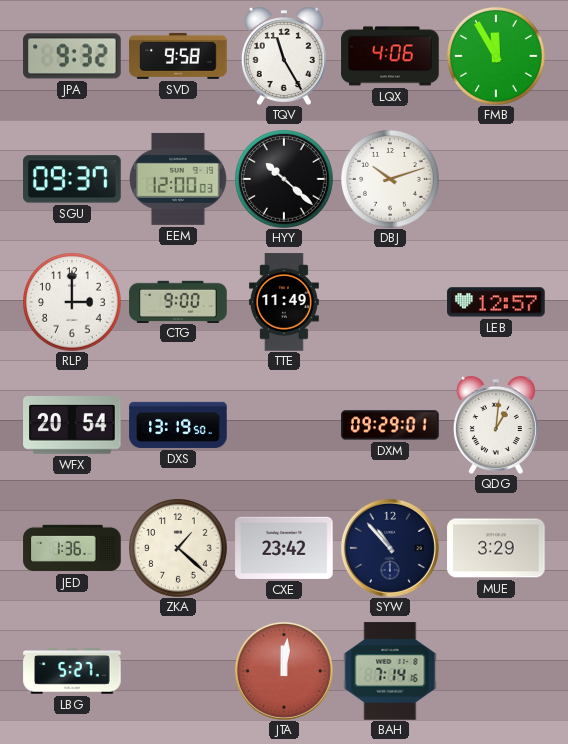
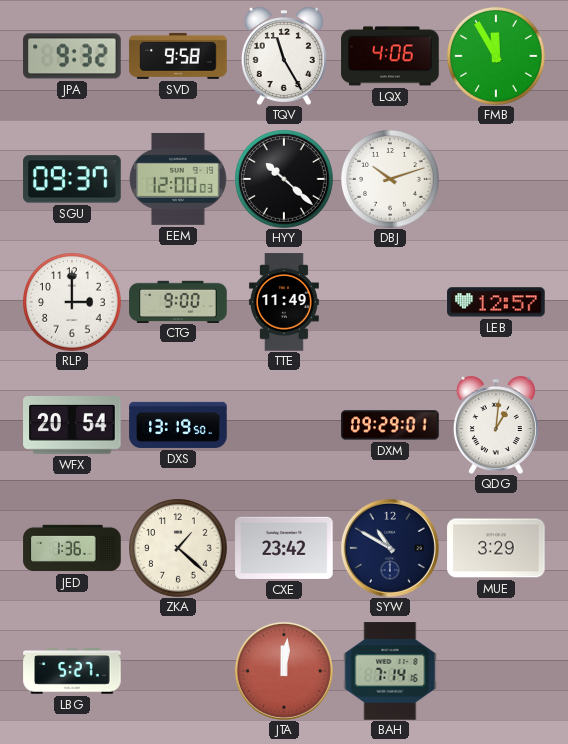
SYW: 10:53 -> 10:50 (390, 548)
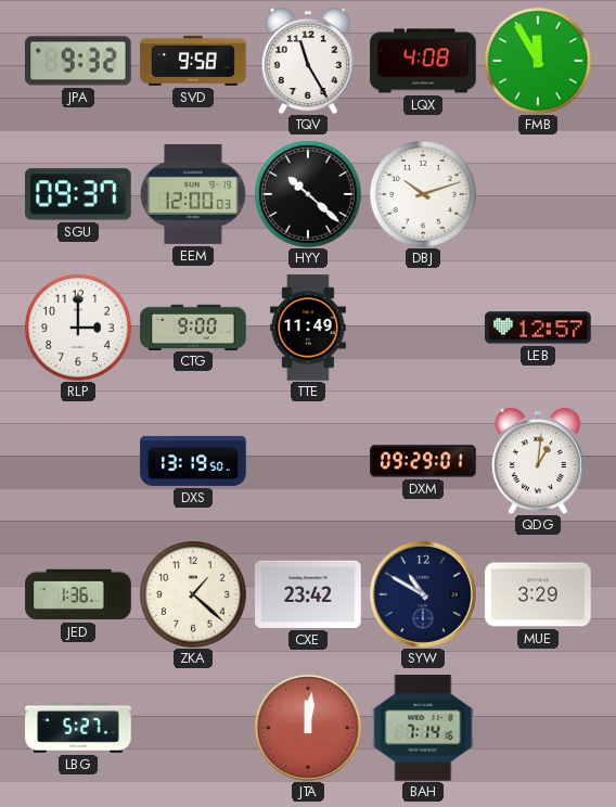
LQX: 4:06 -> 4:08 (423, 61)
WFX: 20:54 -> none (72, 426)
